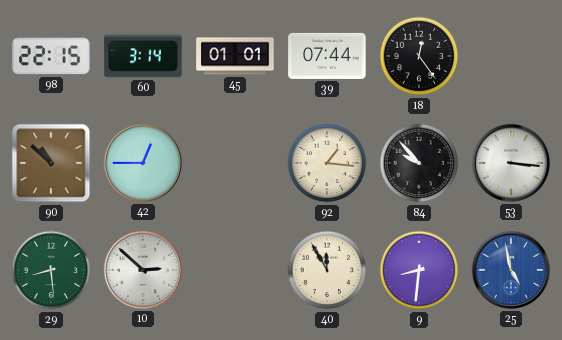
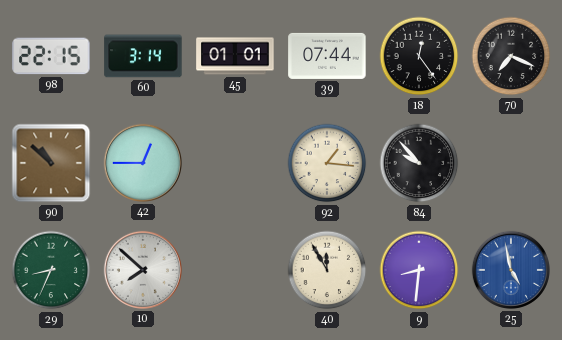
70: none -> 7:19 (511, 56)
53: 3:16 -> none (511, 163)
29: 8:29 -> 8:34 (51, 270)
10: 2:52 -> 7:52 (143, 270)
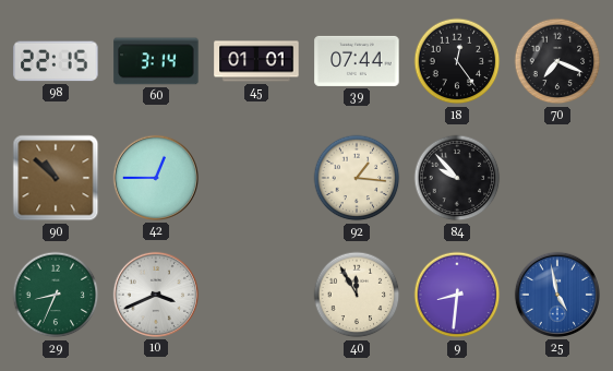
10: 7:52 -> 3:41 (156, 295)
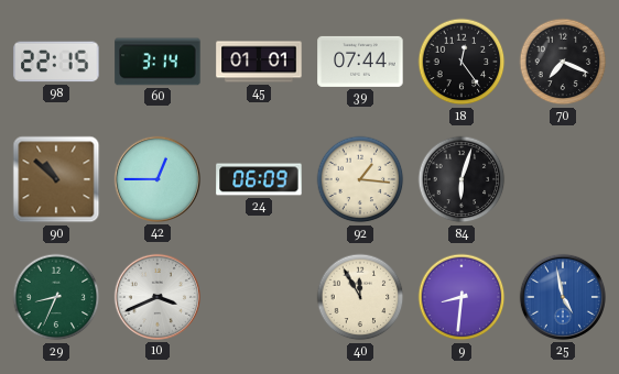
24: none -> 06:09 (259, 179)
84: 9:53 -> 6:03 (461, 179)
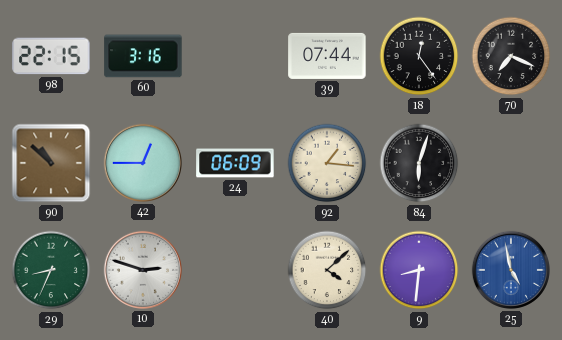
60: 3:14 -> 3:16 (143, 56)
45: 01:01 -> none (259, 62)
10: 3:41 -> 2:48 (143, 270)
40: 11:55 -> 4:08 (327, 270)
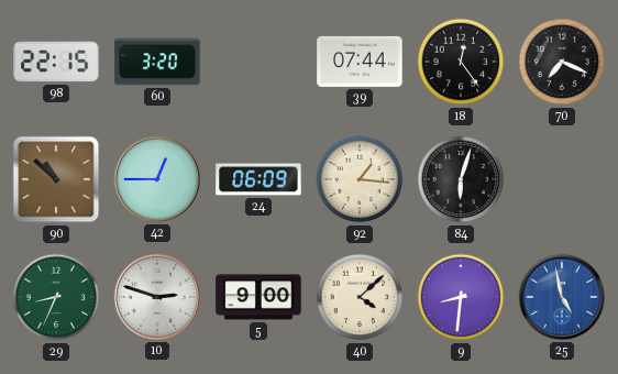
60: 3:16 -> 3:20 (157, 62)
5: none -> 9:00 (258, 297)
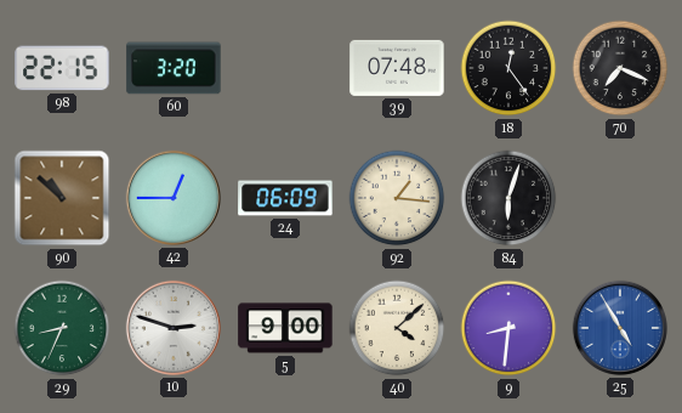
39: 07:44 -> 07:48 (397, 68)
25: 4:58 -> 4:55 (620, 328)
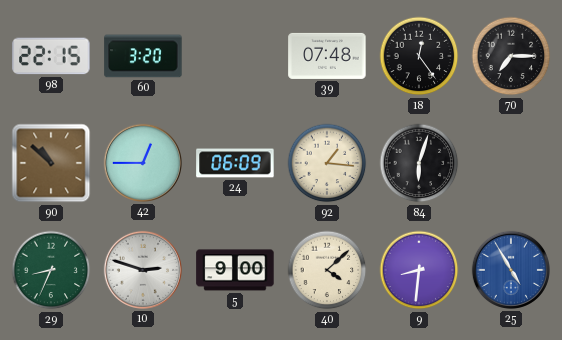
70: 7:19 -> 7:15 (511, 56)
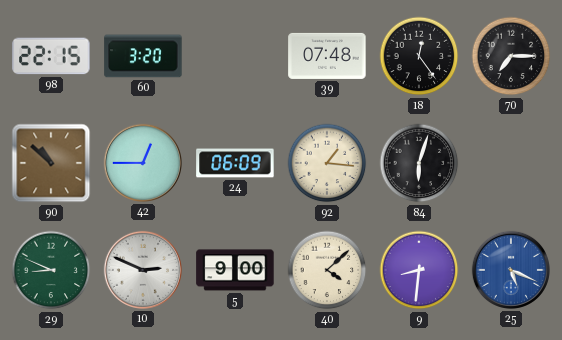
29: 8:34 -> 8:49 (51, 270)
10: 2:48 -> 2:49 (143, 270)
25: 4:55 -> 5:19 (511, 270)
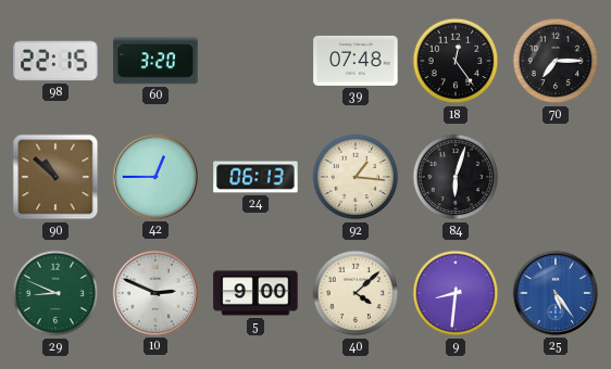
24: 06:09 -> 06:13 (255, 177)
25: 5:19 -> 5:24 (556, 293)
